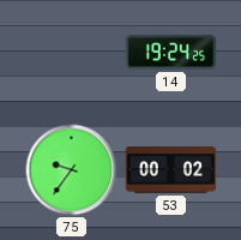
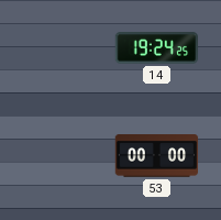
75: 9:36 -> none (72, 170)
53: 00:02 -> 00:00 (157, 156)
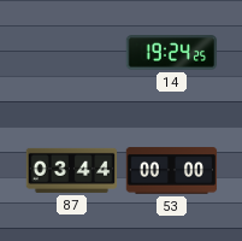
87: none -> 03:44 (72, 170)
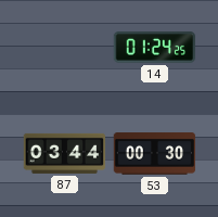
14: 19:24 -> 01:24 (155, 48)
53: 00:00 -> 00:30 (155, 154)
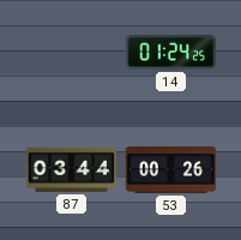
53: 00:30 -> 00:26 (171, 170)
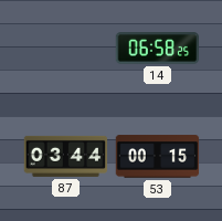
14: 01:24 -> 06:58 (158, 49)
53: 00:26 -> 00:15 (158, 157)
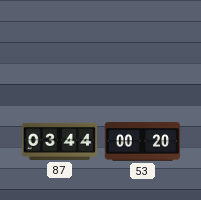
14: 06:58 -> none (158, 49)
53: 00:15 -> 00:20 (143, 142)
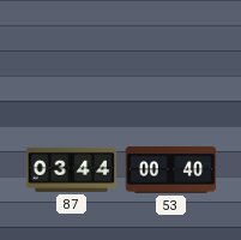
53: 00:20 -> 00:40 (171, 170)
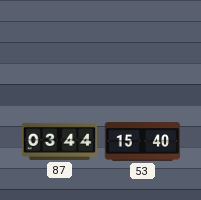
53: 00:40 -> 15:40 (143, 142)
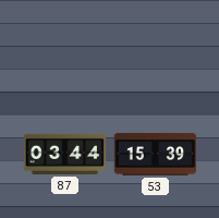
53: 15:40 -> 15:39 (156, 155)
